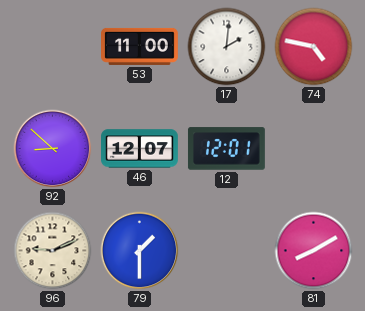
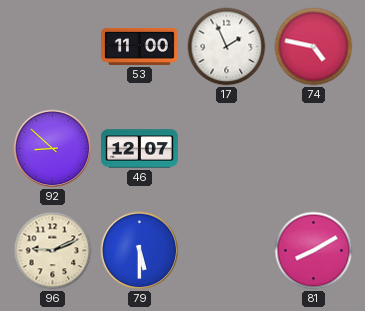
17: 2:01 -> 1:56 (227, 47)
12: 12:01 -> none (227, 149)
79: 1:30 -> 5:30 (140, 251)
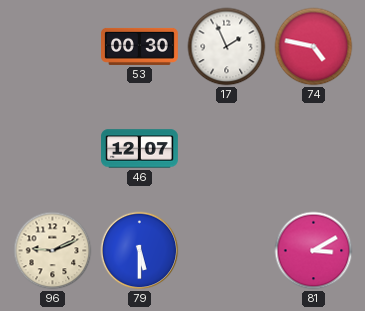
53: 11:00 -> 00:30 (140, 46)
92: 8:52 -> none (53, 149)
81: 8:10 -> 3:10 (314, 251)
